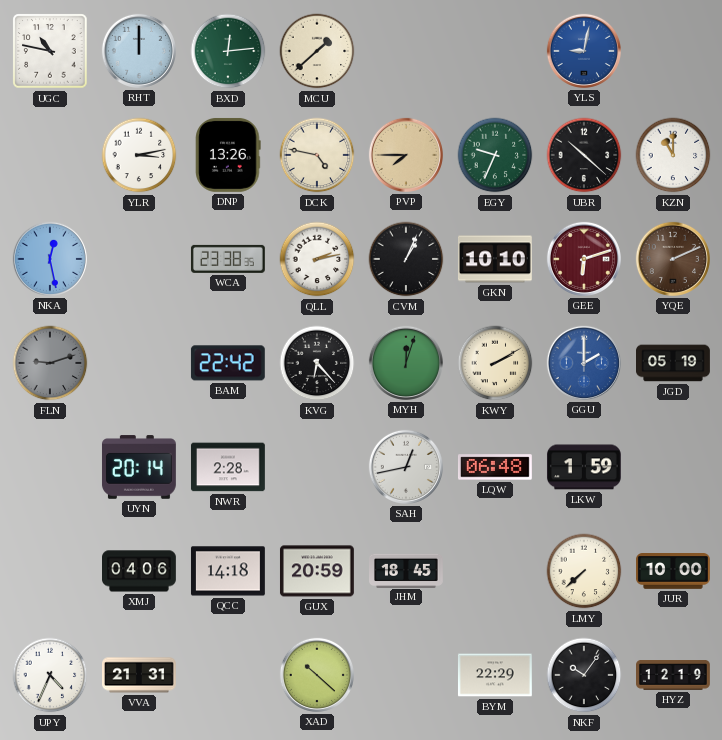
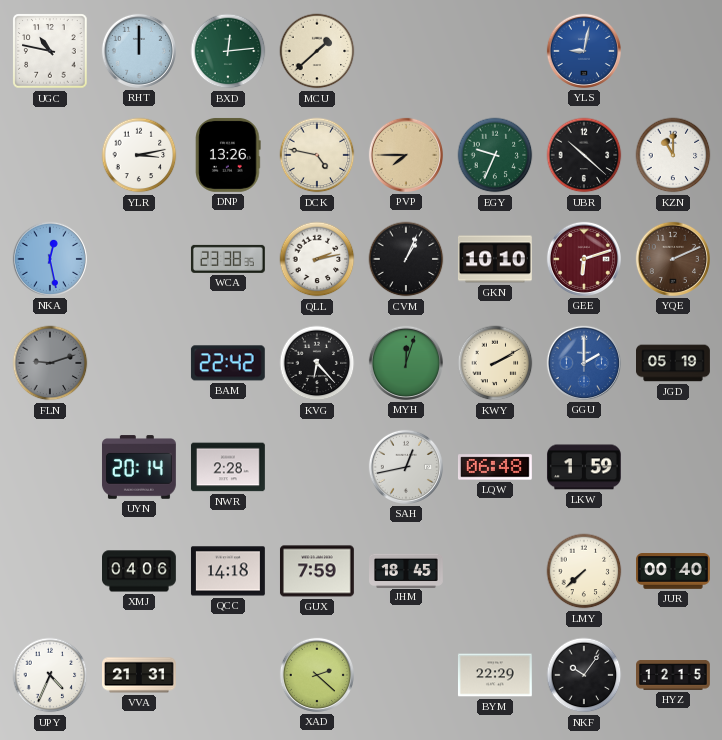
GUX: 20:59 -> 7:59 (317, 571)
JUR: 10:00 -> 00:40 (674, 572)
XAD: 10:22 -> 2:22 (317, 675)
HYZ: 12:19 -> 12:15 (674, 676)
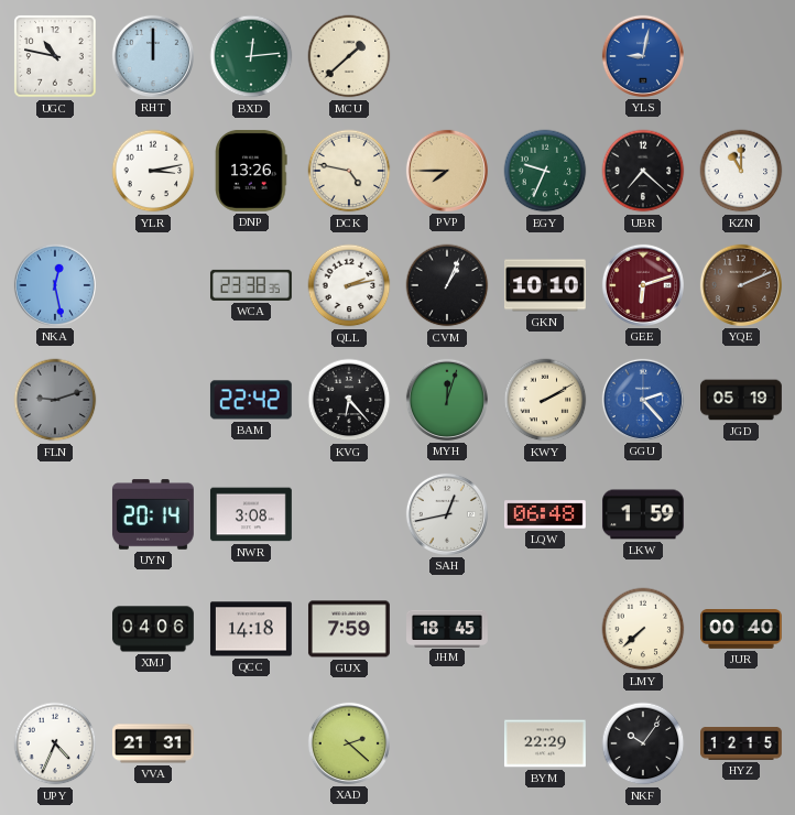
UBR: 10:22 -> 7:22 (643, 171)
GGU: 2:00 -> 2:23 (643, 400)
NWR: 2:28 -> 3:08 (251, 514)
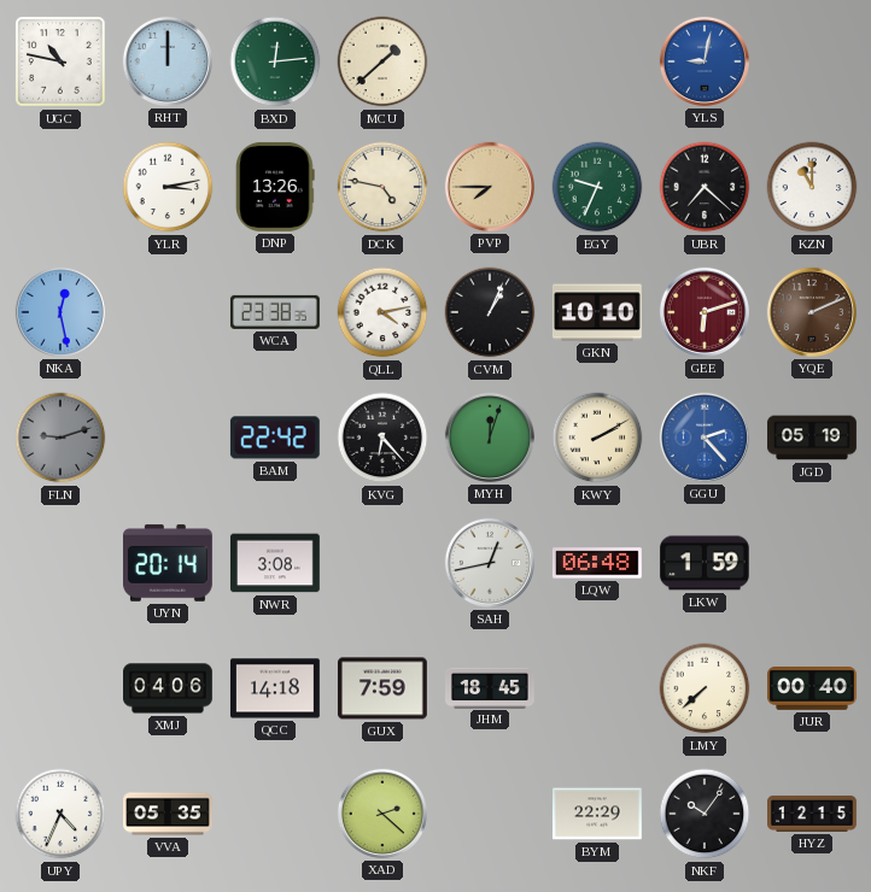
QLL: 2:13 -> 4:13 (382, 312)
VVA: 21:31 -> 05:35 (169, 814)
